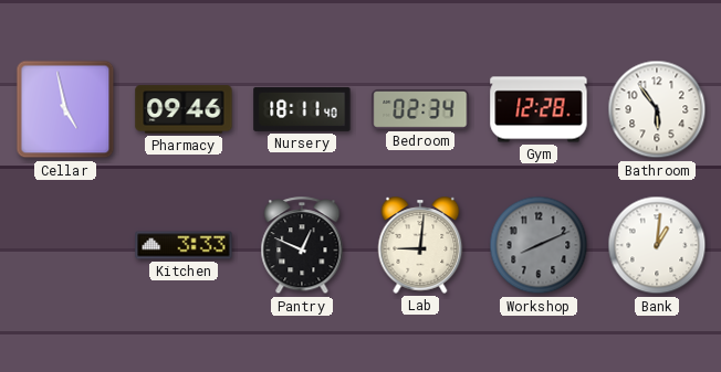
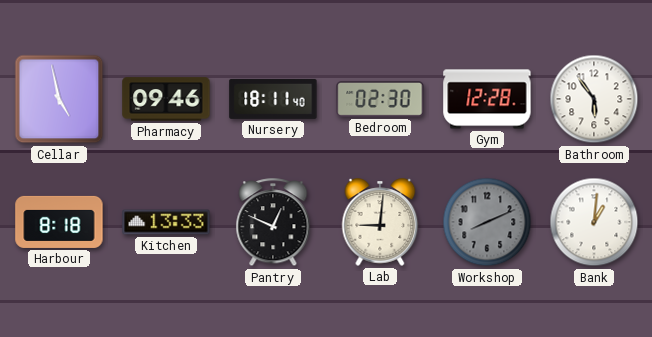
Bedroom: 02:34 -> 02:30 (380, 99)
Harbour: none -> 8:18 (59, 222)
Kitchen: 3:33 -> 13:33 (166, 222)
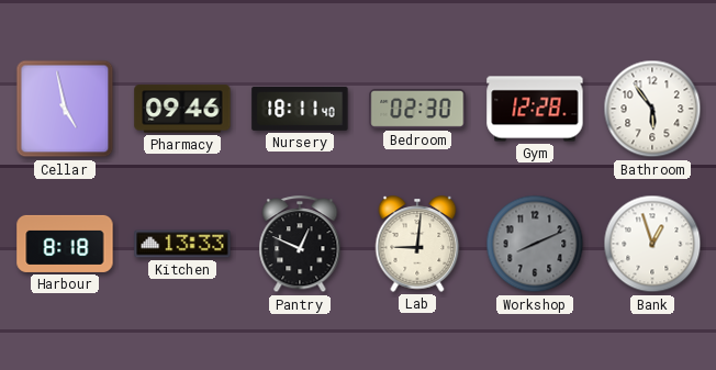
Bank: 1:01 -> 12:57 (652, 244)
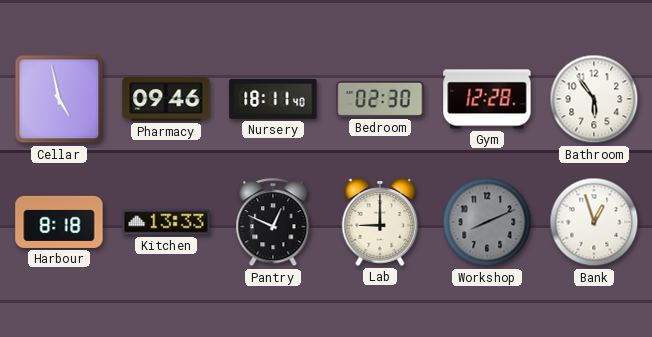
Lab: 9:01 -> 9:00 (380, 222)
